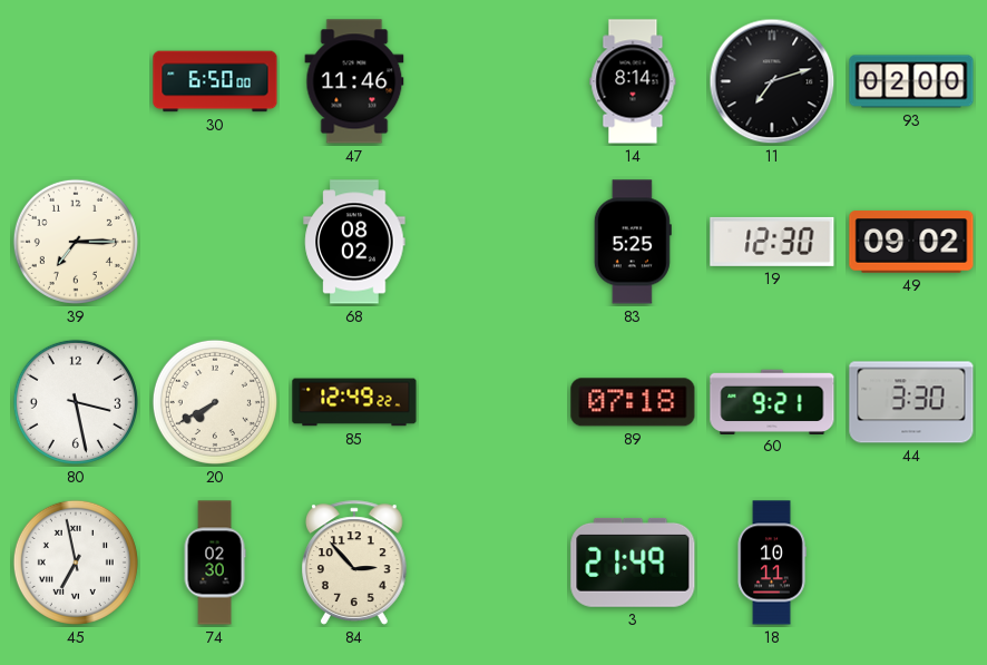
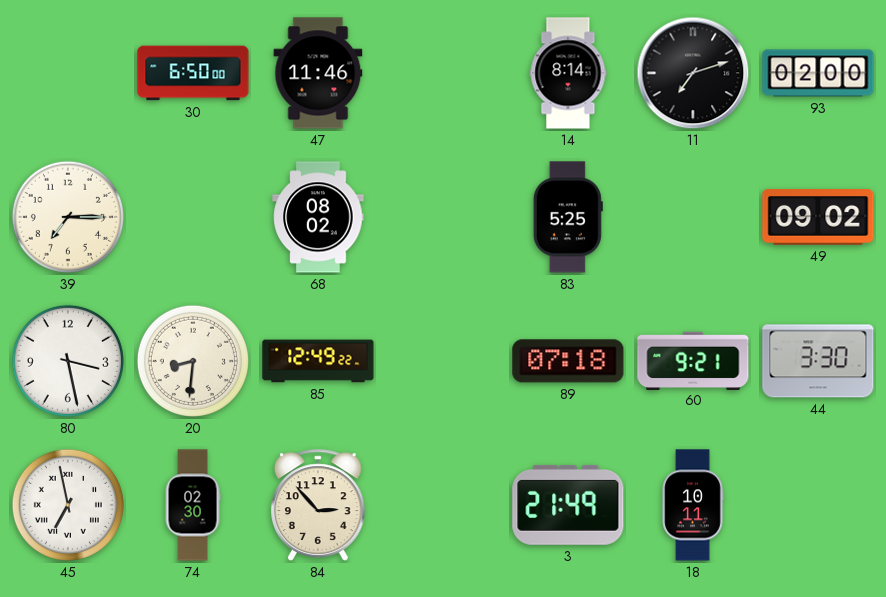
19: 12:30 -> none (772, 242)
20: 7:40 -> 8:31 (193, 361)
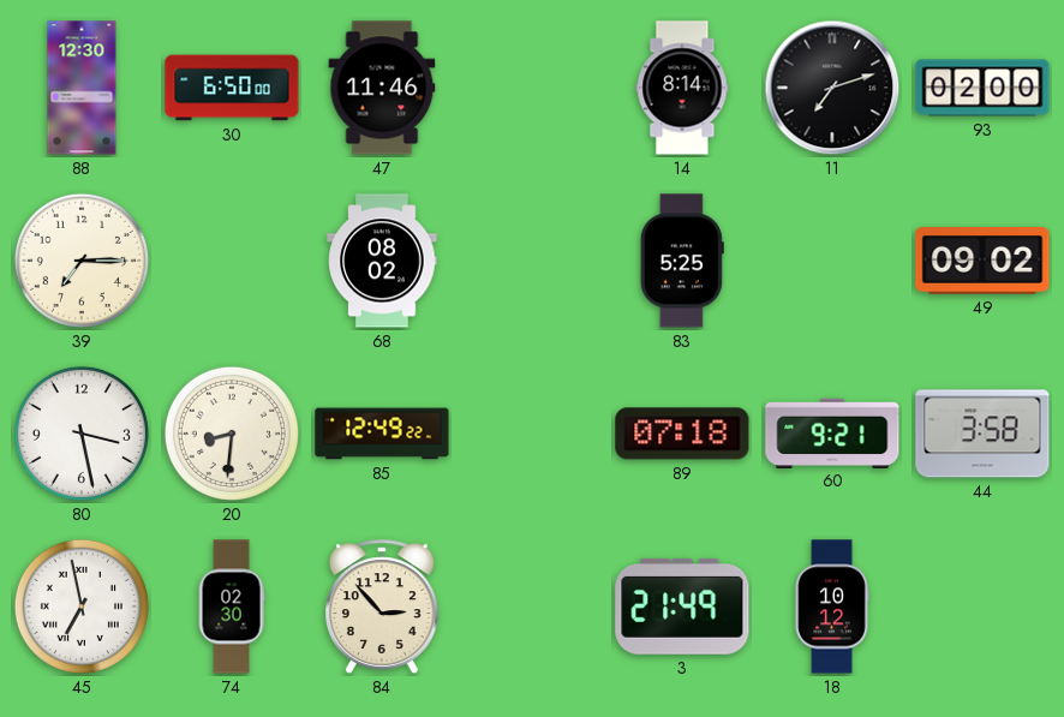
88: none -> 12:30 (82, 88)
44: 3:30 -> 3:58 (982, 434)
18: 10:11 -> 10:12 (832, 607)
